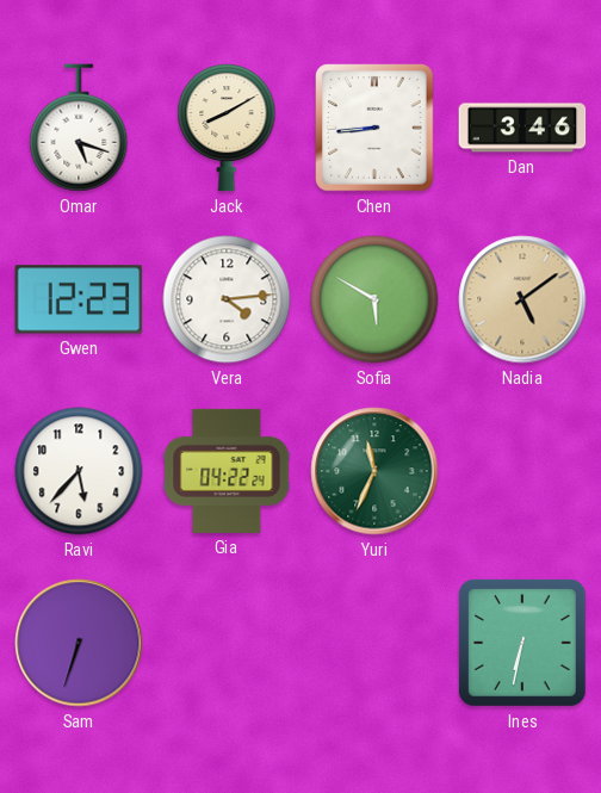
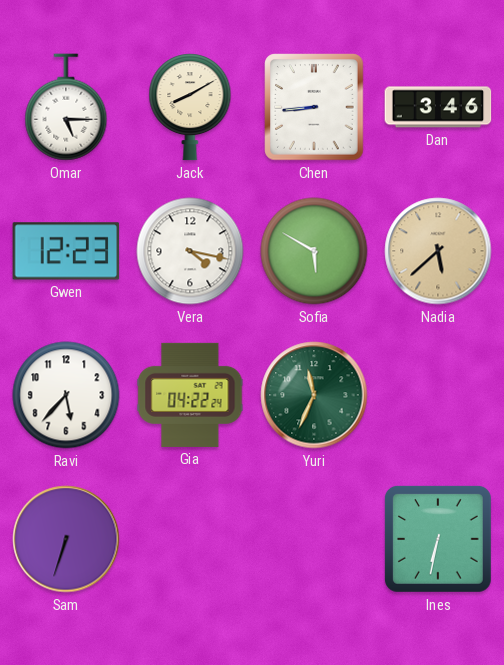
Omar: 5:18 -> 5:15 (66, 107)
Vera: 4:14 -> 4:17 (190, 251)
Nadia: 5:09 -> 5:38 (438, 251)
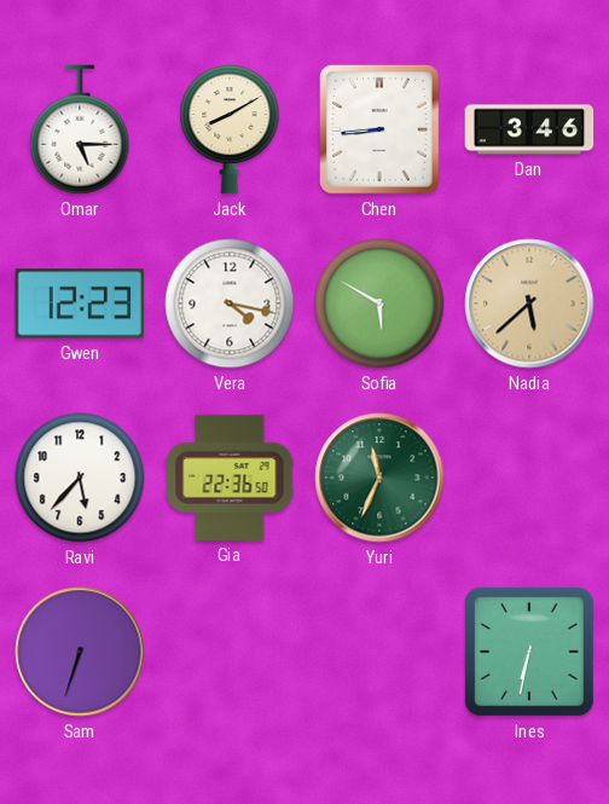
Gia: 04:22 -> 22:36 (230, 478)
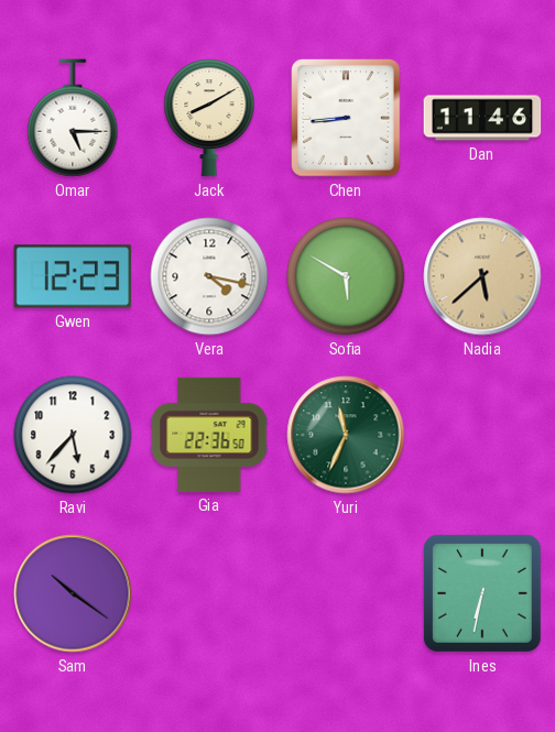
Dan: 3:46 -> 11:46 (482, 118)
Sam: 6:33 -> 10:21 (73, 593)
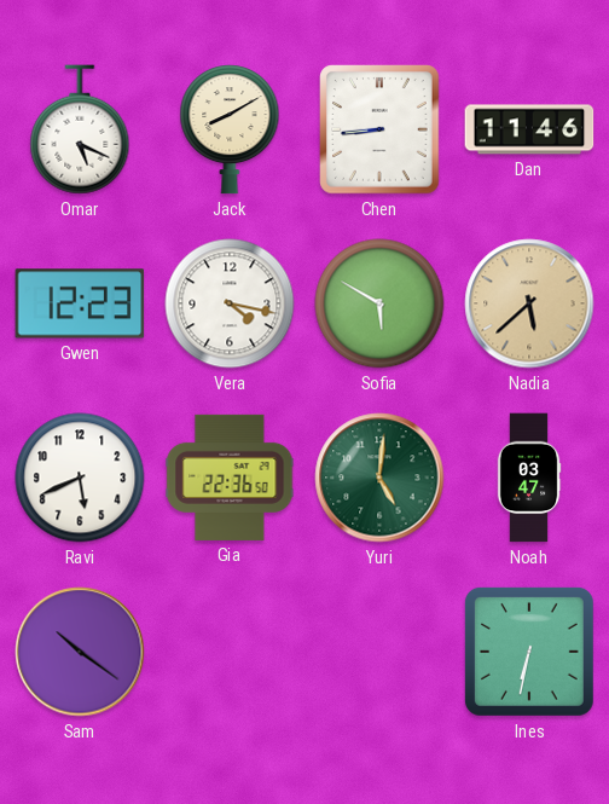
Omar: 5:15 -> 5:19 (80, 129)
Ravi: 5:37 -> 5:41 (80, 478)
Yuri: 11:34 -> 5:01 (379, 478)
Noah: none -> 03:47 (529, 478)
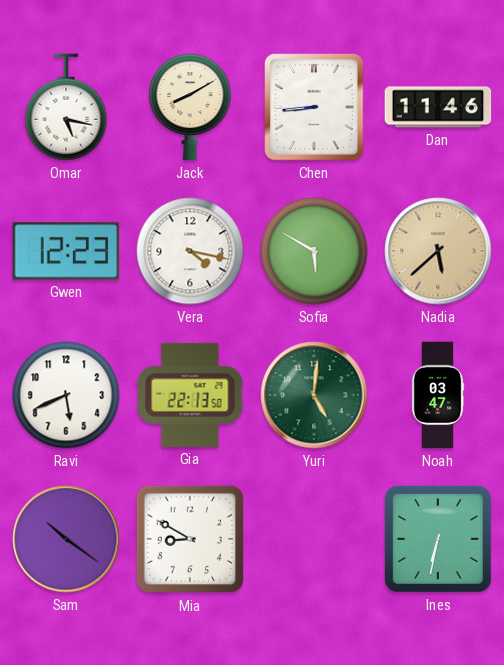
Omar: 5:19 -> 5:17 (66, 107)
Gia: 22:36 -> 22:13 (190, 395)
Mia: none -> 8:50 (190, 539)
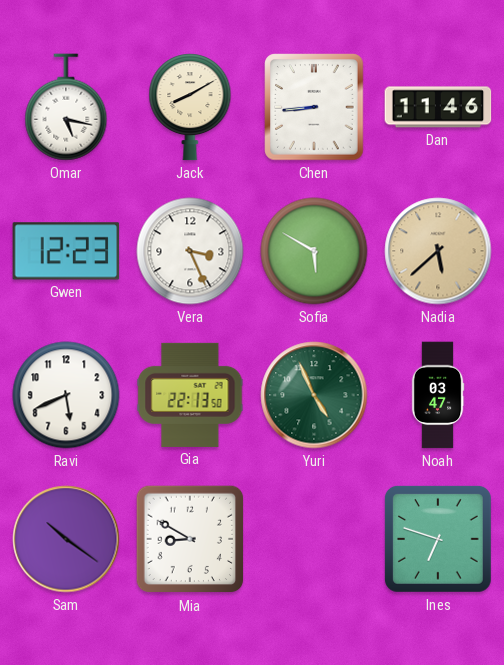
Vera: 4:17 -> 3:26 (190, 251)
Yuri: 5:01 -> 4:56 (314, 395)
Ines: 6:32 -> 6:48 (438, 539)
